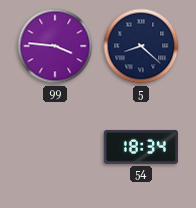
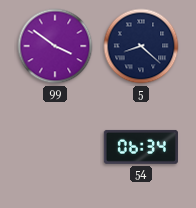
99: 3:46 -> 3:51 (55, 46)
54: 18:34 -> 06:34 (141, 147)
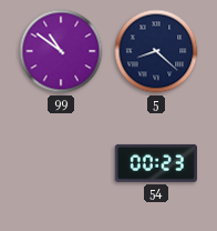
99: 3:51 -> 10:51 (61, 51)
54: 06:34 -> 00:23 (156, 163)
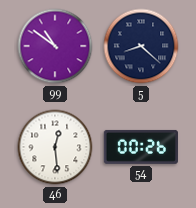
46: none -> 12:29 (55, 147)
54: 00:23 -> 00:26 (141, 147)
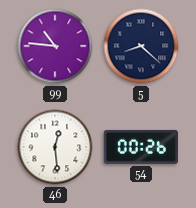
99: 10:51 -> 10:46 (55, 46)
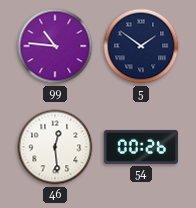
5: 8:22 -> 1:51 (141, 46)
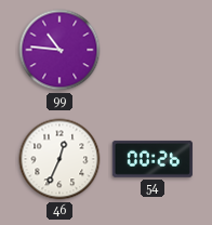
5: 1:51 -> none (141, 46)
46: 12:29 -> 12:34 (59, 159)
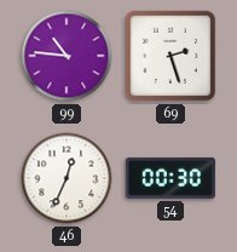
69: none -> 2:27 (170, 56)
54: 00:26 -> 00:30 (170, 178)
